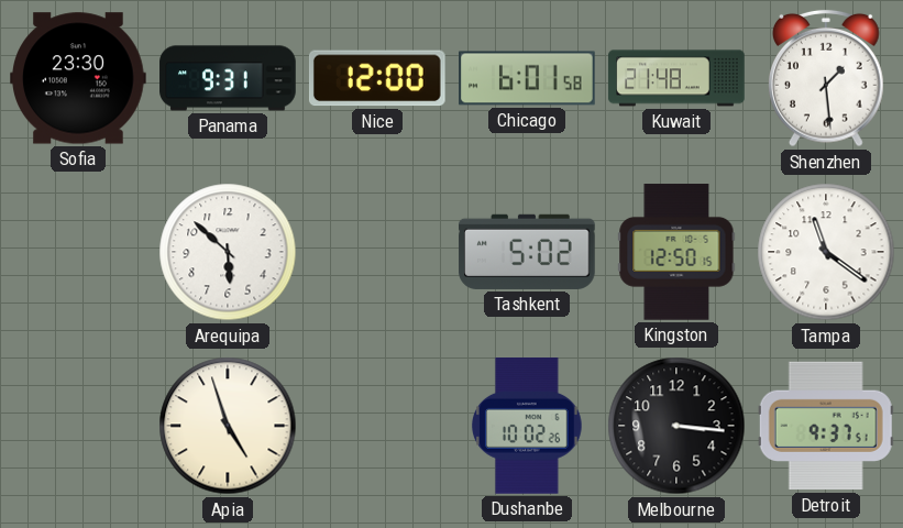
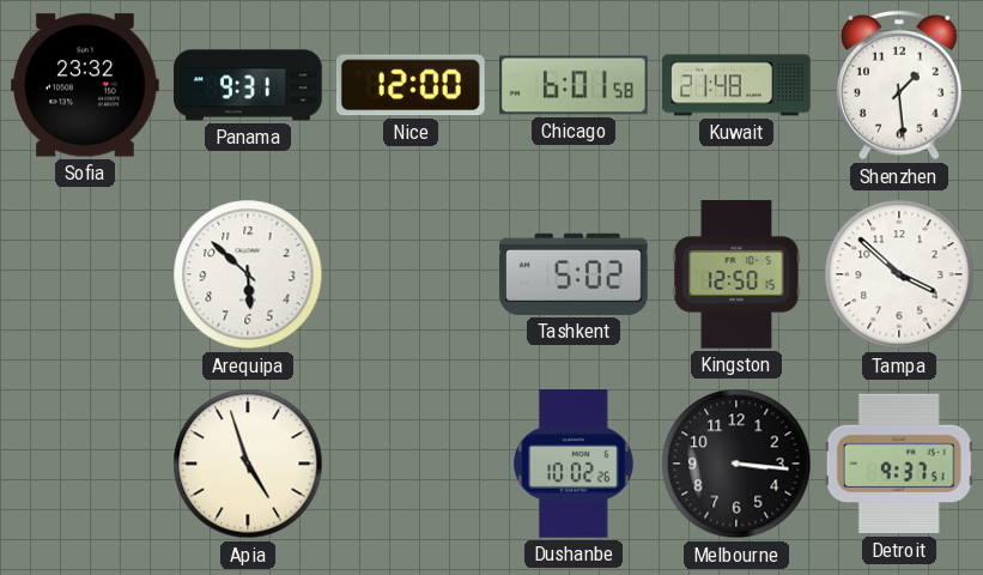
Sofia: 23:30 -> 23:32 (86, 85)
Tampa: 11:21 -> 3:52 (899, 274)
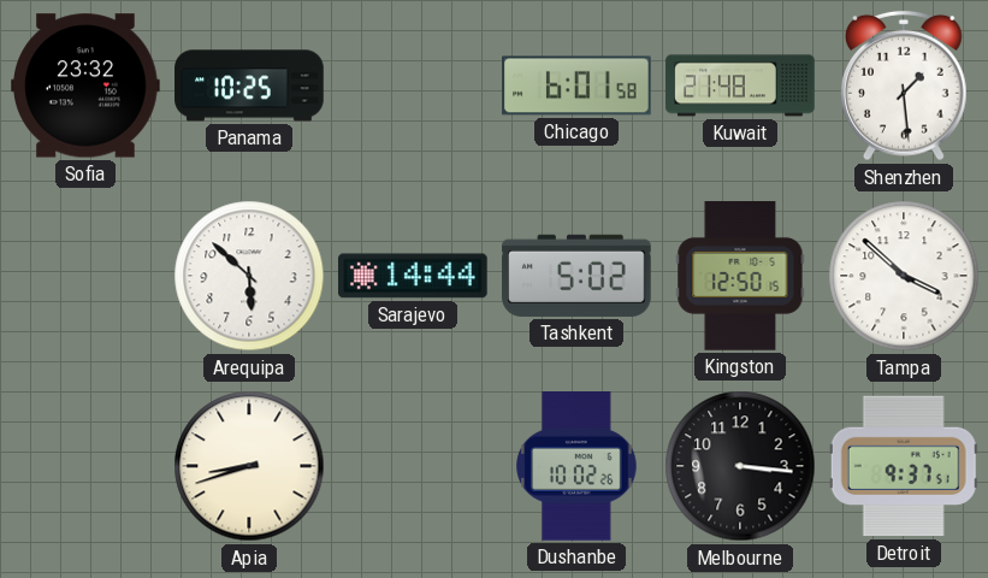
Panama: 9:31 -> 10:25 (249, 85)
Nice: 12:00 -> none (411, 85)
Sarajevo: none -> 14:44 (414, 276)
Apia: 4:57 -> 8:42 (249, 466)
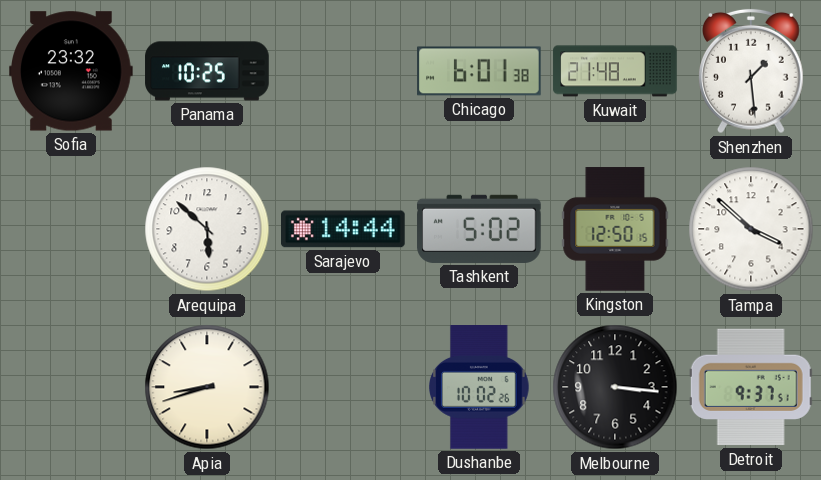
Chicago: 6:01:58 -> 6:01:38 (479, 71)
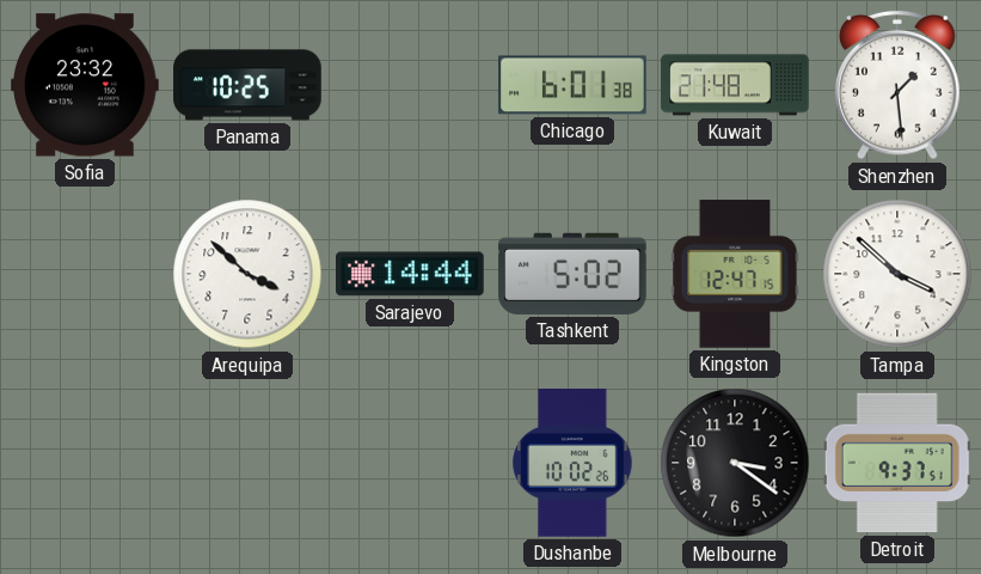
Arequipa: 5:52 -> 3:52 (247, 274)
Kingston: 12:50 -> 12:47 (735, 274)
Apia: 8:42 -> none (207, 387)
Melbourne: 3:16 -> 3:21 (735, 463)
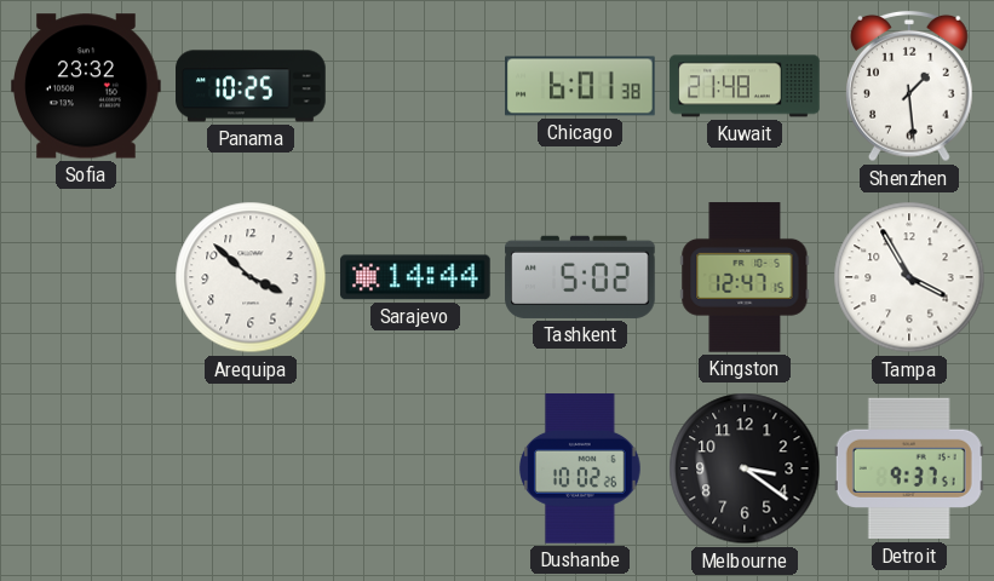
Tampa: 3:52 -> 3:55 (909, 277)
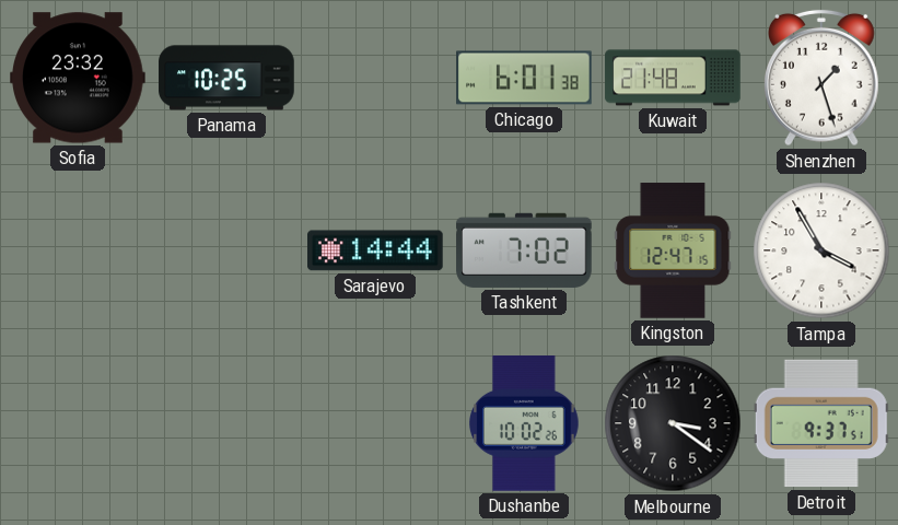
Shenzhen: 1:29 -> 1:27 (823, 78)
Arequipa: 3:52 -> none (251, 277)
Tashkent: 5:02 -> 7:02 (524, 250)
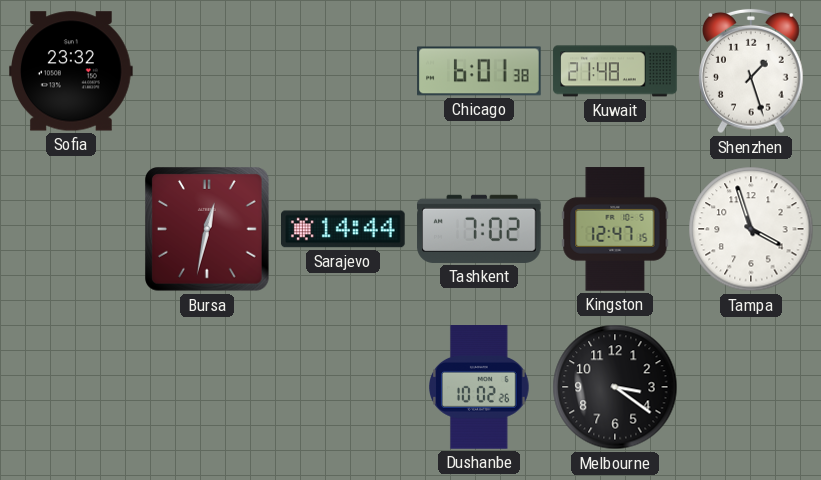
Panama: 10:25 -> none (226, 78)
Bursa: none -> 12:32 (208, 230)
Tampa: 3:55 -> 3:57 (751, 229)
Detroit: 9:37 -> none (821, 423)
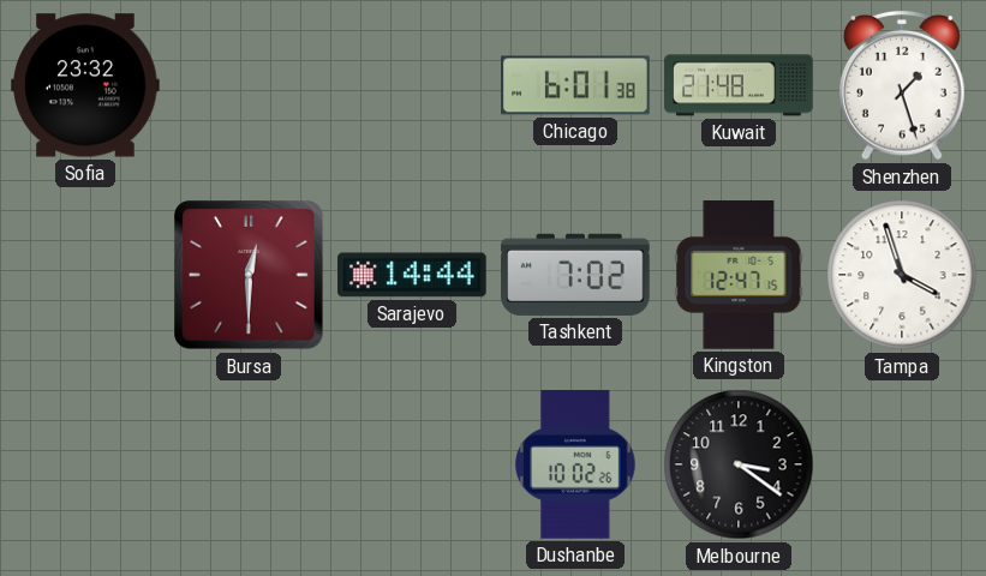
Bursa: 12:32 -> 12:30 (250, 276)
